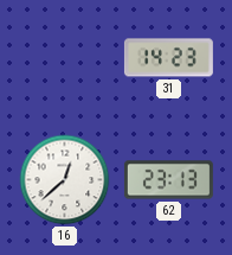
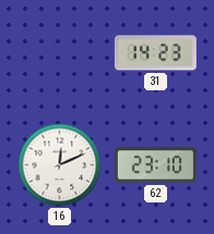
16: 12:38 -> 12:11 (60, 165)
62: 23:13 -> 23:10 (155, 165)
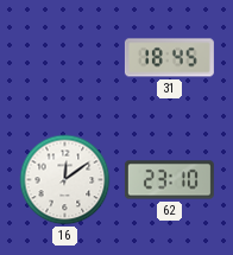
31: 14:23 -> 18:45 (169, 58)
16: 12:11 -> 12:09 (65, 180)
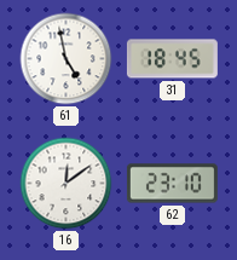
61: none -> 4:58 (67, 59)
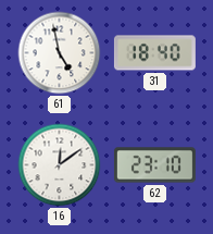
31: 18:45 -> 18:40 (154, 53)
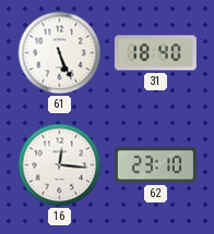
61: 4:58 -> 5:26 (60, 53)
16: 12:09 -> 12:16 (60, 165)
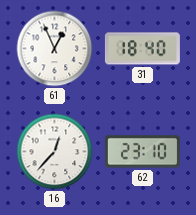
61: 5:26 -> 12:56 (55, 49)
16: 12:16 -> 12:37 (55, 152)
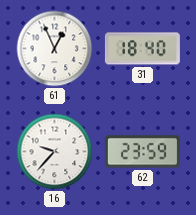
16: 12:37 -> 9:37 (55, 152)
62: 23:10 -> 23:59 (142, 152)
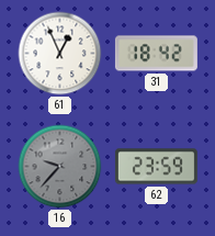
31: 18:40 -> 18:42 (156, 54)
16 dial: white -> grey (60, 167)
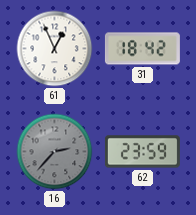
16: 9:37 -> 2:37 (55, 152)
